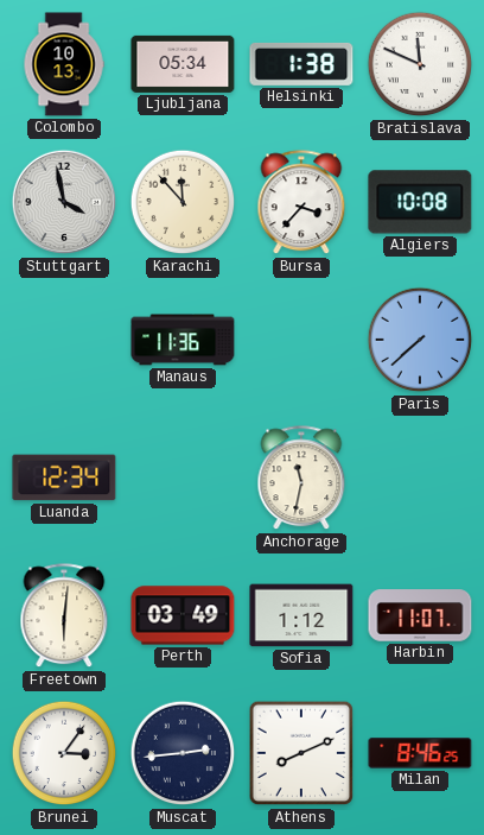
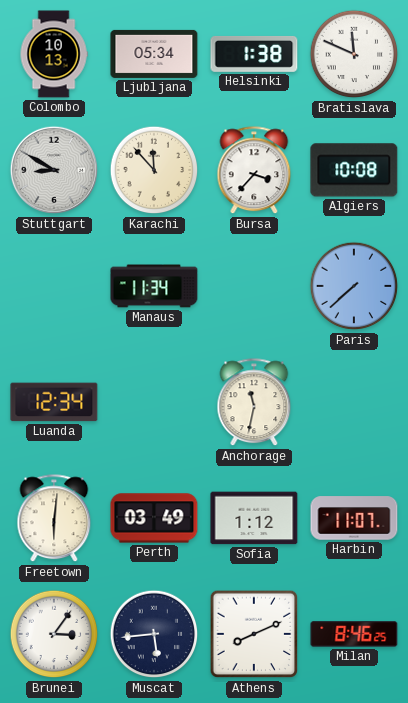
Stuttgart: 3:58 -> 8:50 (53, 170)
Manaus: 11:36 -> 11:34 (154, 286)
Muscat: 2:44 -> 5:44 (154, 634)
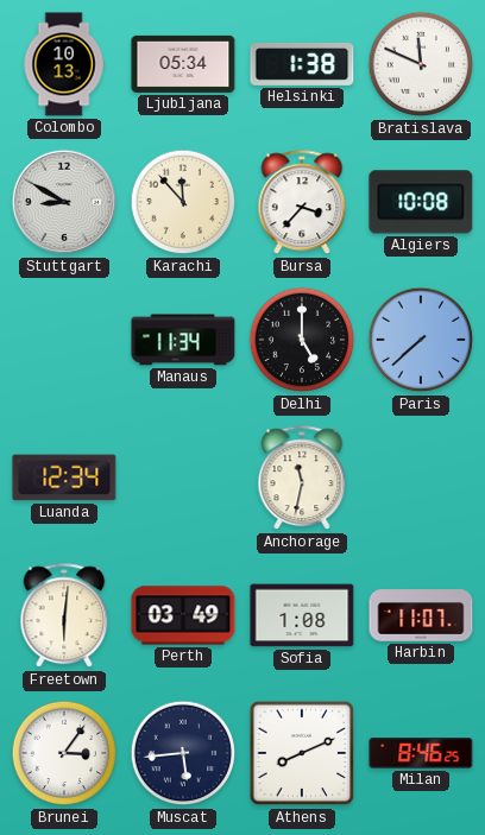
Delhi: none -> 5:00 (302, 340)
Sofia: 1:12 -> 1:08 (302, 615)
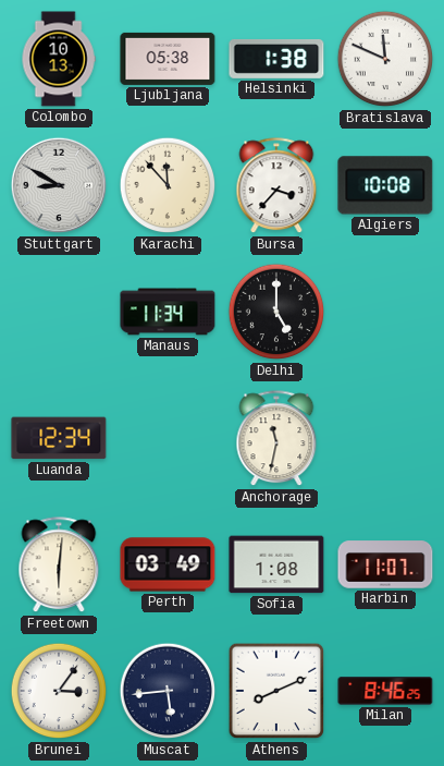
Ljubljana: 05:34 -> 05:38 (168, 59)
Paris: 7:38 -> none (421, 340)
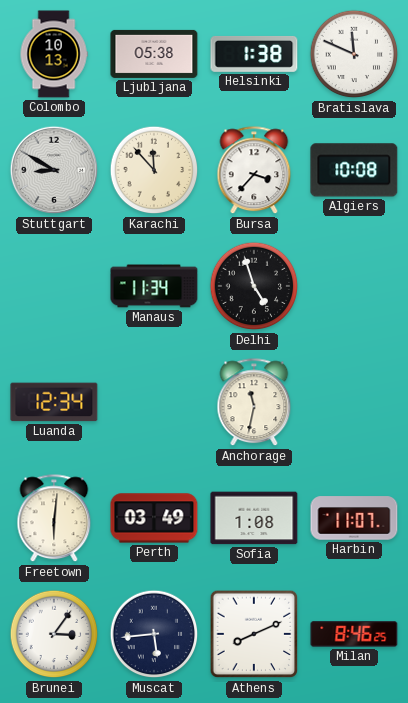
Delhi: 5:00 -> 4:57 (254, 286)
